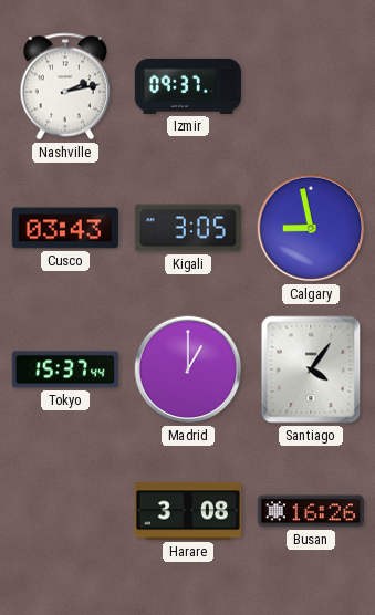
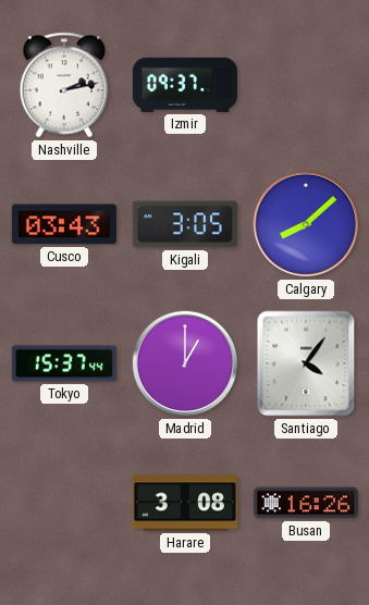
Calgary: 8:58 -> 8:08 (306, 224)
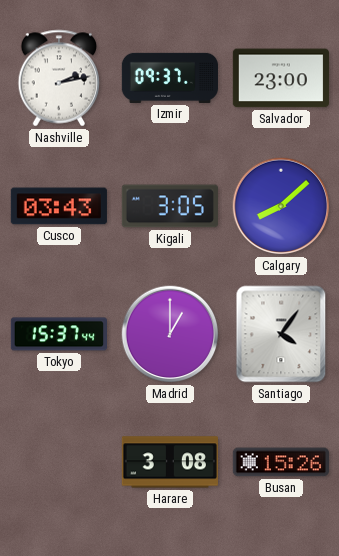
Salvador: none -> 23:00 (281, 78)
Busan: 16:26 -> 15:26 (281, 462)
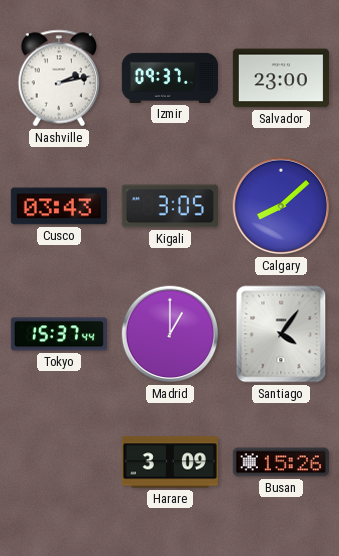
Harare: 3:08 -> 3:09 (170, 462)
